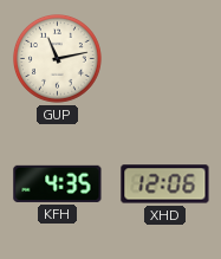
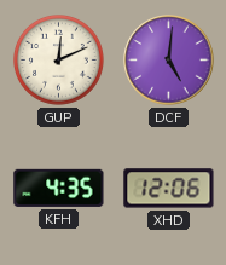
GUP: 11:13 -> 12:11 (59, 61)
DCF: none -> 5:01 (169, 61)
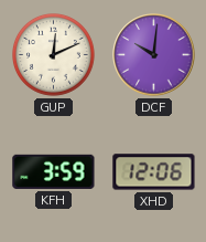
DCF: 5:01 -> 10:01 (154, 55)
KFH: 4:35 -> 3:59 (54, 171)
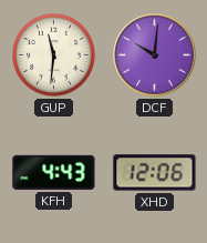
GUP: 12:11 -> 11:31 (54, 55)
KFH: 3:59 -> 4:43 (54, 172)
